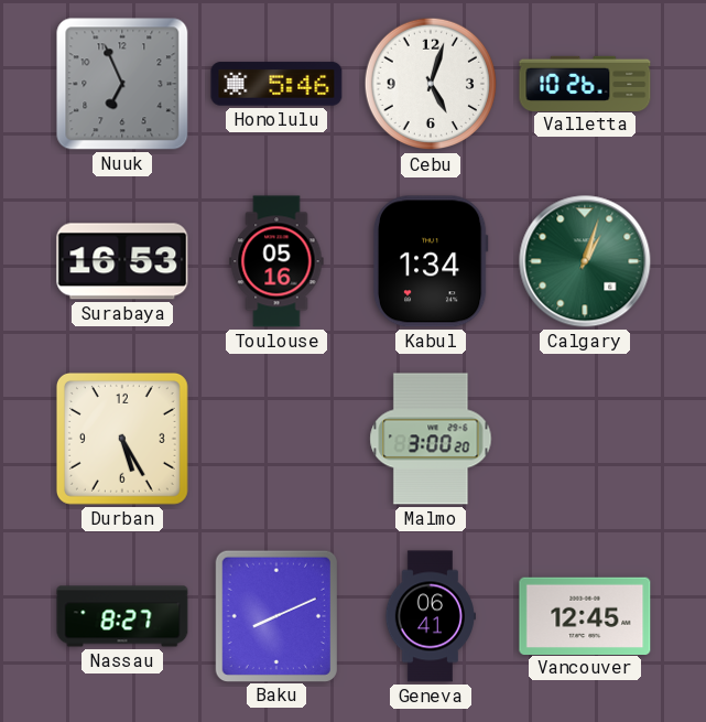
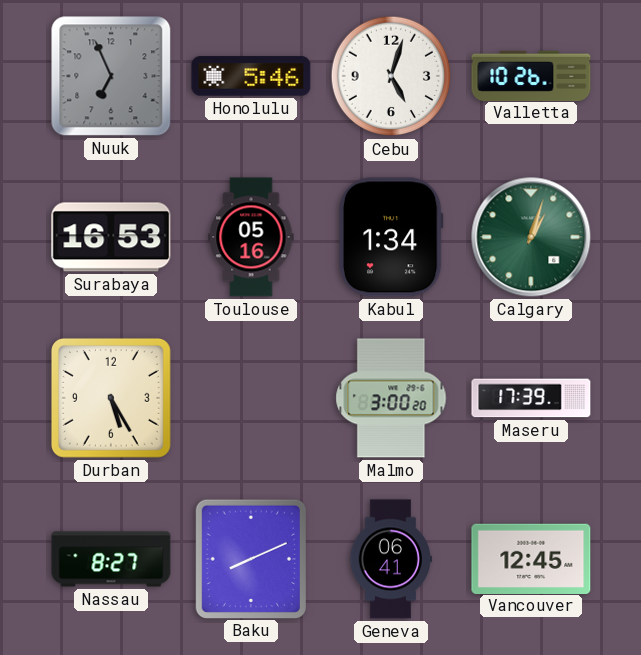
Maseru: none -> 17:39 (531, 398)
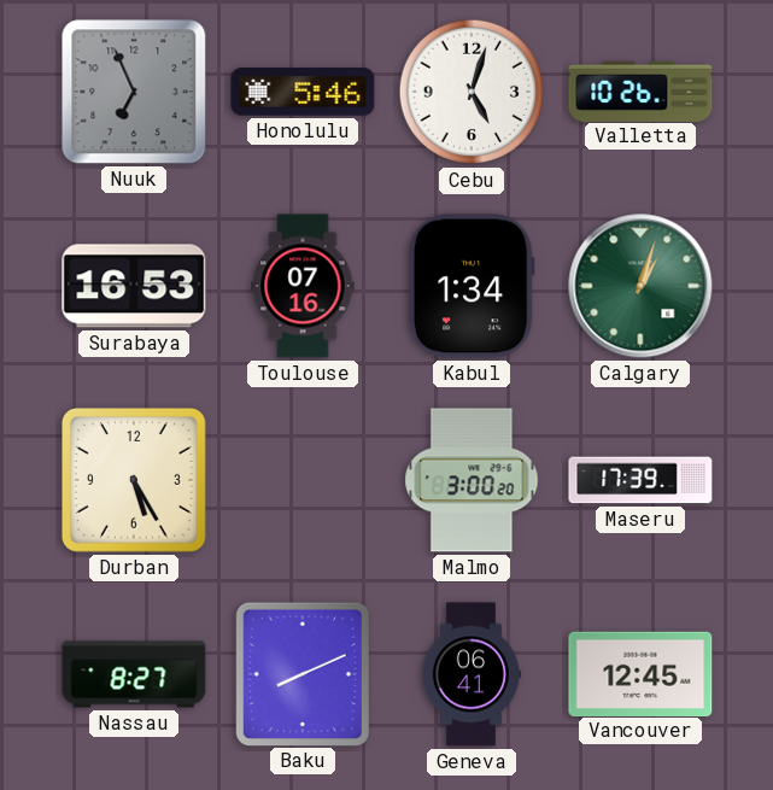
Toulouse: 05:16 -> 07:16 (303, 286)
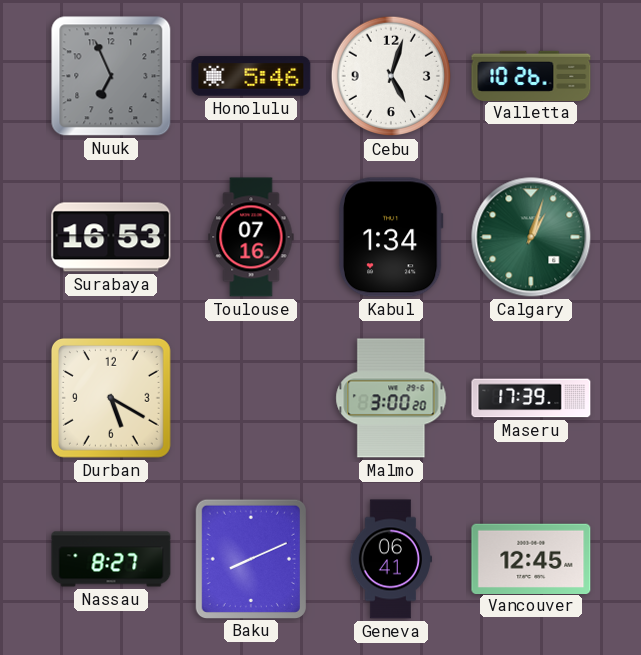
Durban: 5:25 -> 5:20 (111, 398)
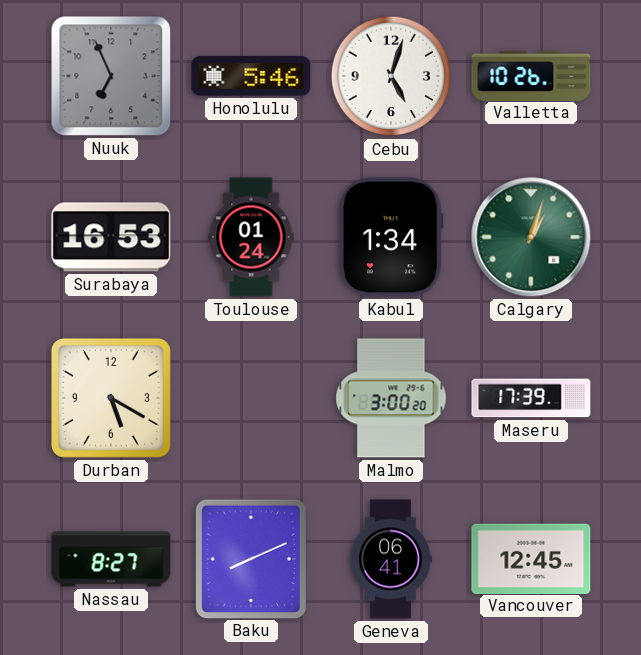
Toulouse: 07:16 -> 01:24 (251, 237)
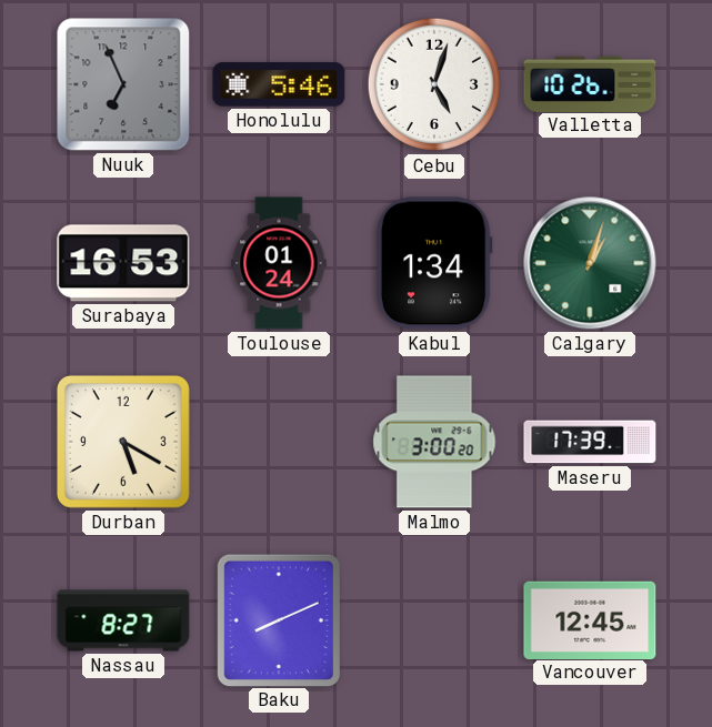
Geneva: 06:41 -> none (390, 559)
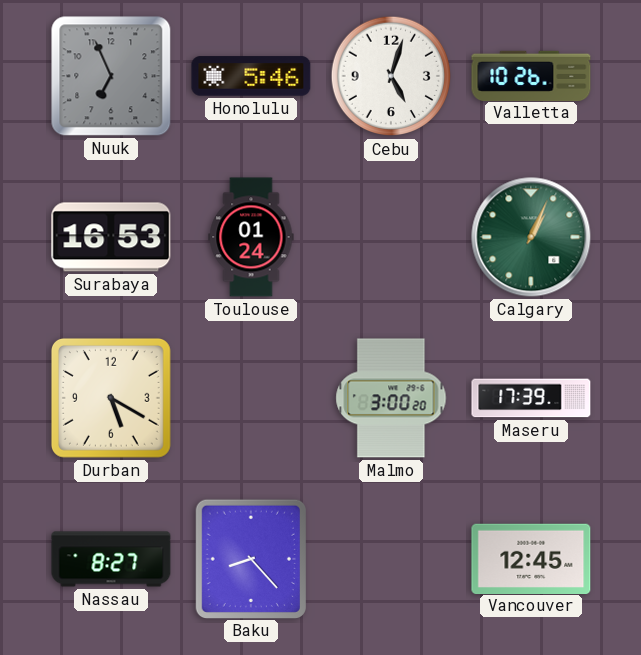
Kabul: 1:34 -> none (434, 263)
Calgary: 1:03 -> 1:04 (531, 237)
Baku: 8:11 -> 8:23 (250, 558)
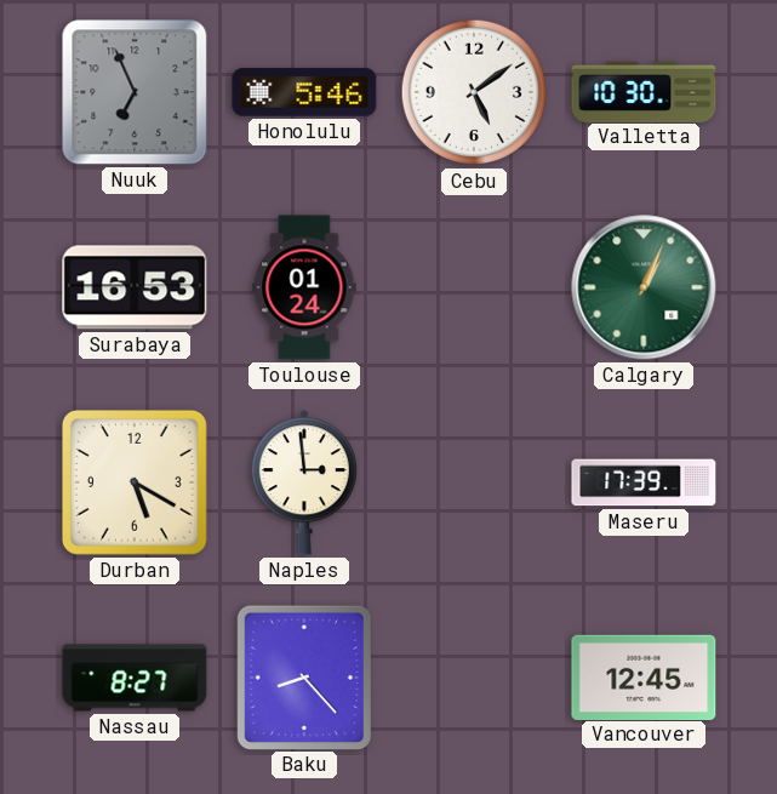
Cebu: 5:03 -> 5:09 (474, 92)
Valletta: 10:26 -> 10:30 (644, 91)
Naples: none -> 2:59 (303, 482)
Malmo: 3:00 -> none (391, 398)
